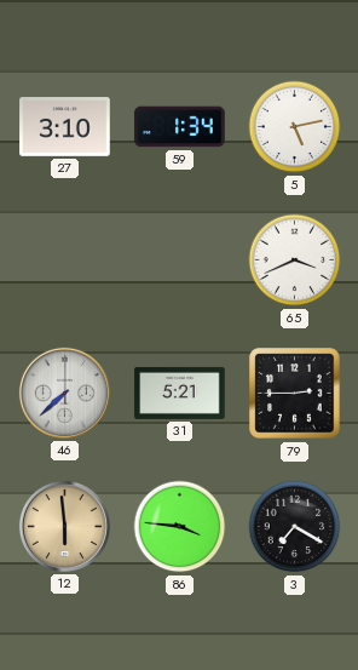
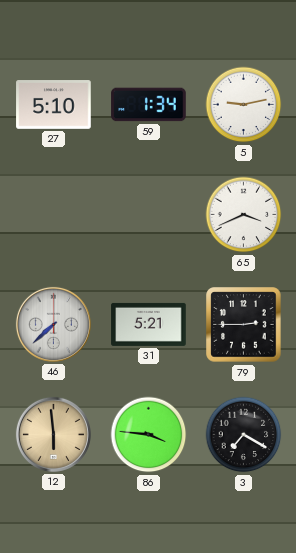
27: 3:10 -> 5:10 (54, 105)
5: 5:13 -> 9:13 (244, 105)
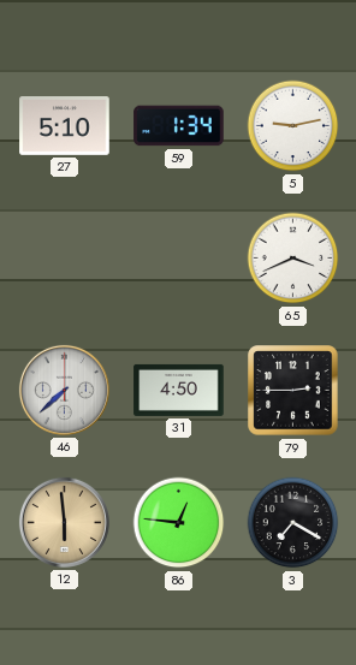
31: 5:21 -> 4:50 (179, 390)
86: 3:46 -> 12:46 (179, 523)
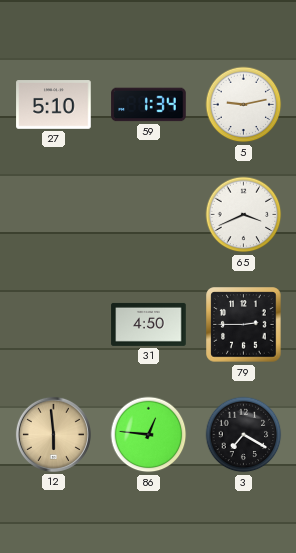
46: 7:38 -> none (64, 390)
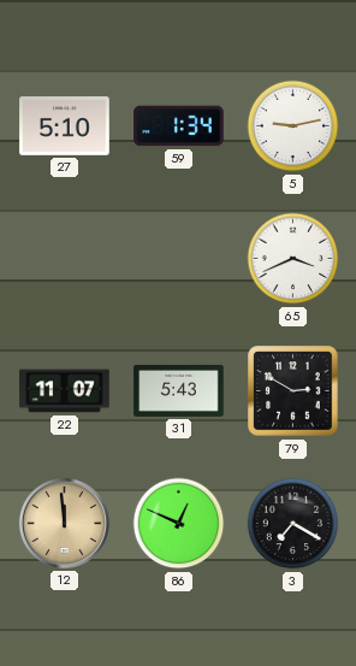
22: none -> 11:07 (65, 391)
31: 4:50 -> 5:43 (179, 390)
79: 2:45 -> 2:50 (293, 391)
12: 5:59 -> 11:59 (64, 523)
86: 12:46 -> 12:49 (179, 524)
